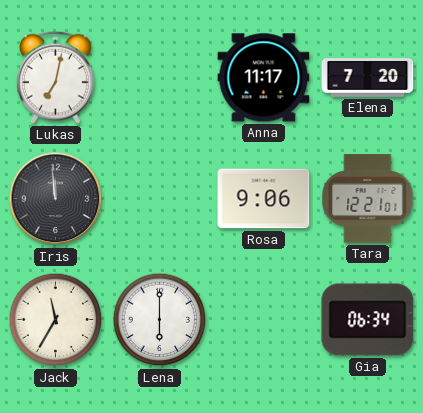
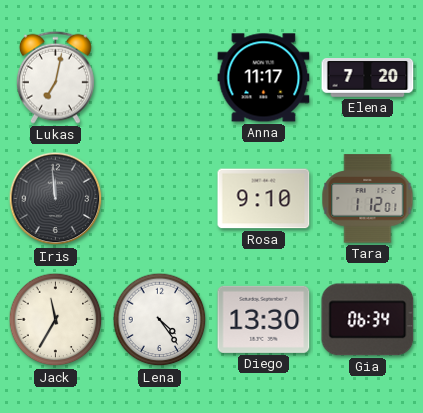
Rosa: 9:06 -> 9:10 (264, 199)
Tara: 12:21 -> 1:12 (368, 199)
Lena: 6:00 -> 4:24 (160, 320)
Diego: none -> 13:30 (264, 319)
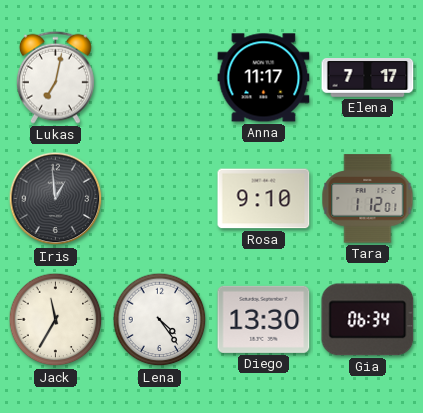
Elena: 7:20 -> 7:17 (368, 78)
Iris: 11:59 -> 12:59 (56, 199)
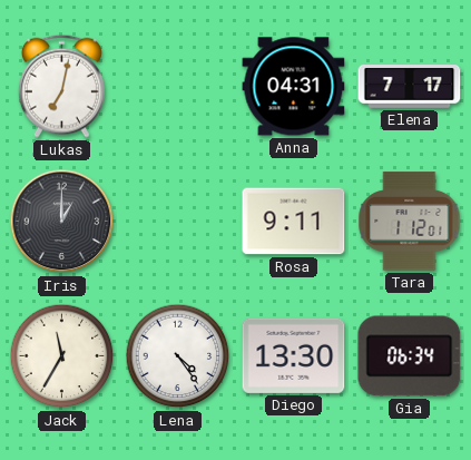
Anna: 11:17 -> 04:31 (294, 87)
Iris: 12:59 -> 1:00 (62, 222)
Rosa: 9:10 -> 9:11 (294, 222)
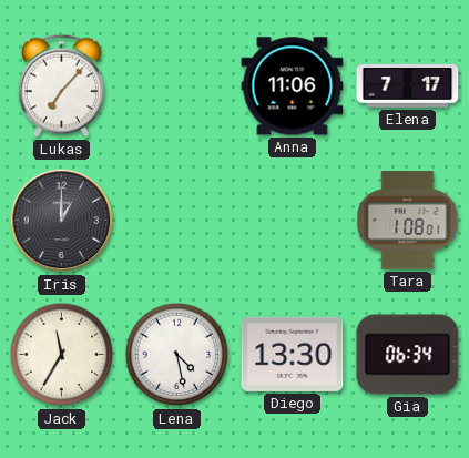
Lukas: 7:02 -> 7:07 (61, 85)
Anna: 04:31 -> 11:06 (293, 86)
Rosa: 9:11 -> none (294, 222)
Tara: 1:12 -> 1:08 (408, 221)
Lena: 4:24 -> 4:28 (177, 355)
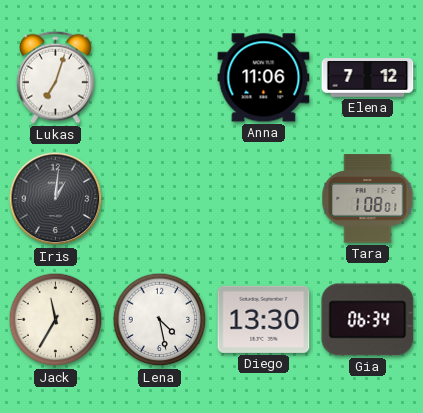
Lukas: 7:07 -> 7:03 (55, 77)
Elena: 7:17 -> 7:12 (368, 78)
Iris: 1:00 -> 1:01 (56, 199)
